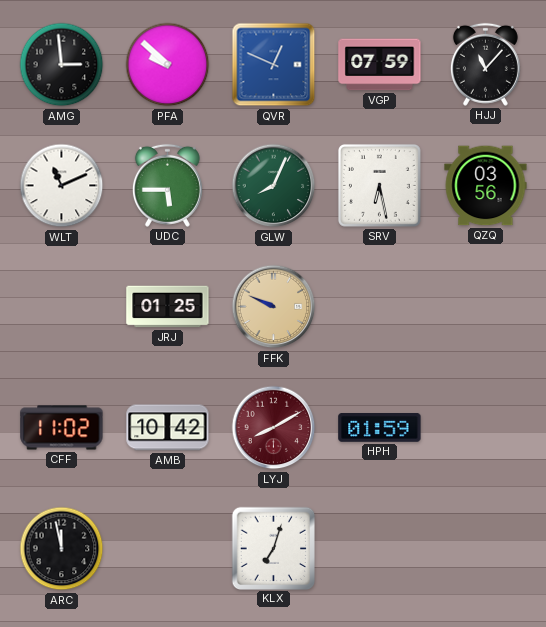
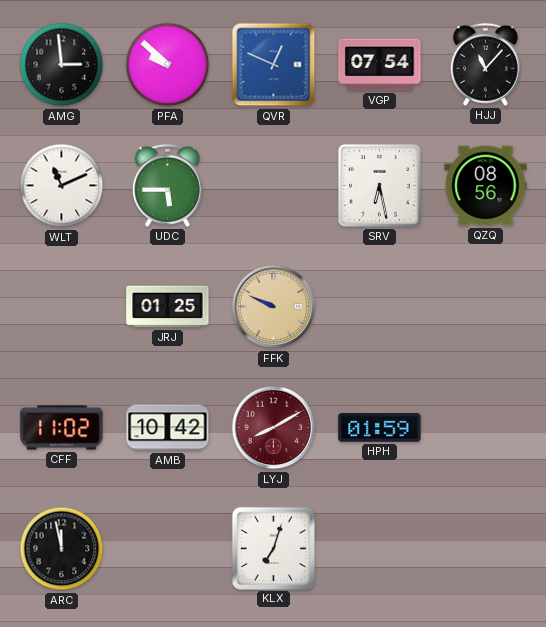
VGP: 07:59 -> 07:54 (380, 65)
GLW: 8:04 -> none (274, 186)
QZQ: 03:56 -> 08:56 (486, 186)
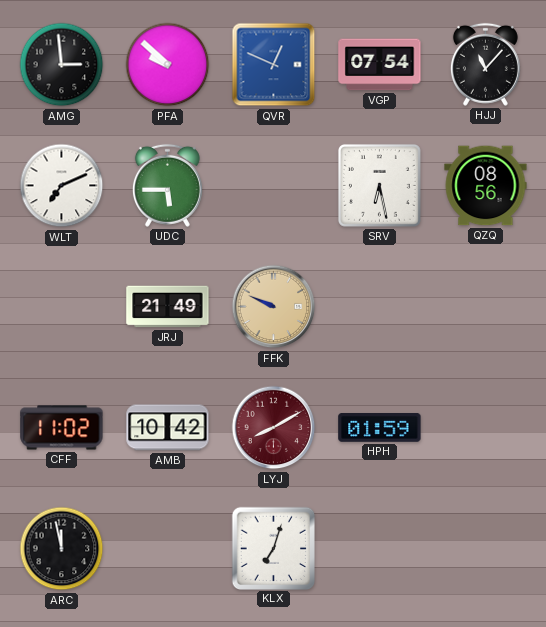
WLT: 11:11 -> 7:11 (62, 186)
JRJ: 01:25 -> 21:49 (168, 307)
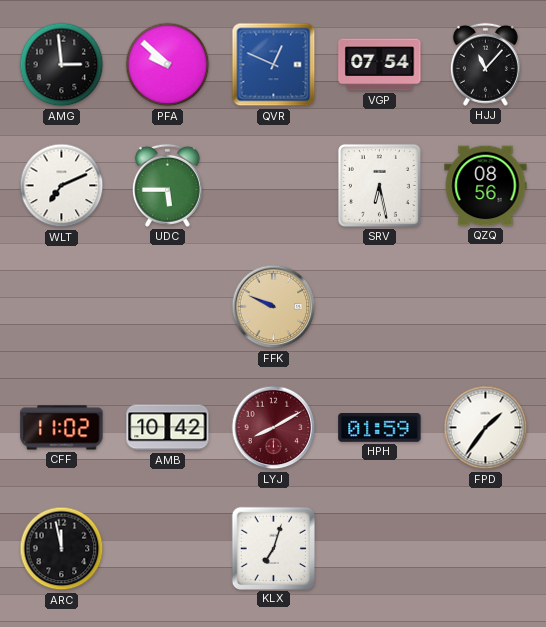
JRJ: 21:49 -> none (168, 307)
FPD: none -> 1:36 (486, 428)
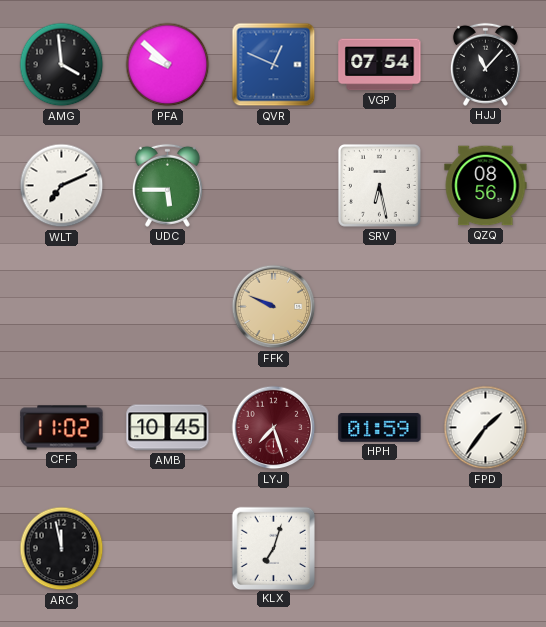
AMG: 2:59 -> 3:59 (62, 65)
AMB: 10:42 -> 10:45 (168, 428)
LYJ: 8:10 -> 7:27 (274, 428)
